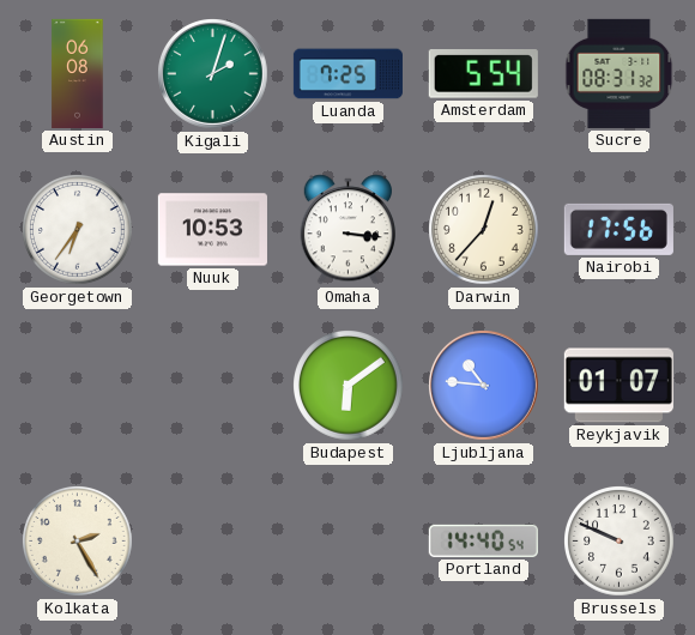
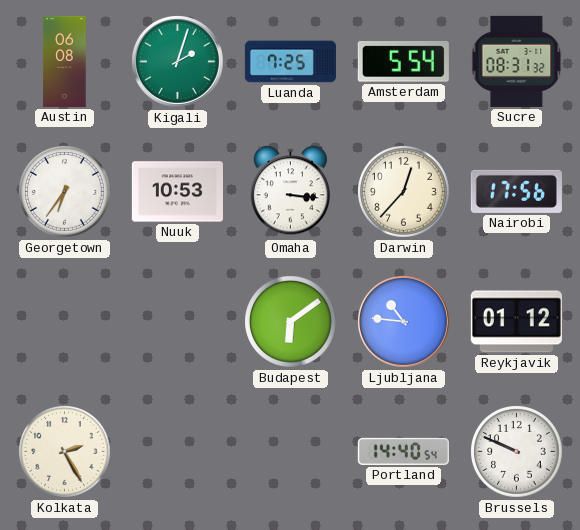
Reykjavik: 01:07 -> 01:12 (516, 322)
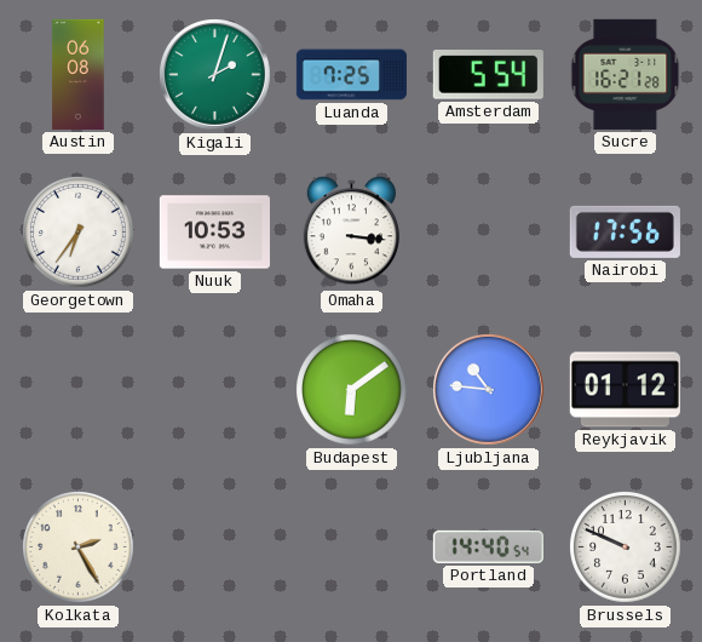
Sucre: 08:31 -> 16:21 (626, 74)
Darwin: 12:37 -> none (404, 192)
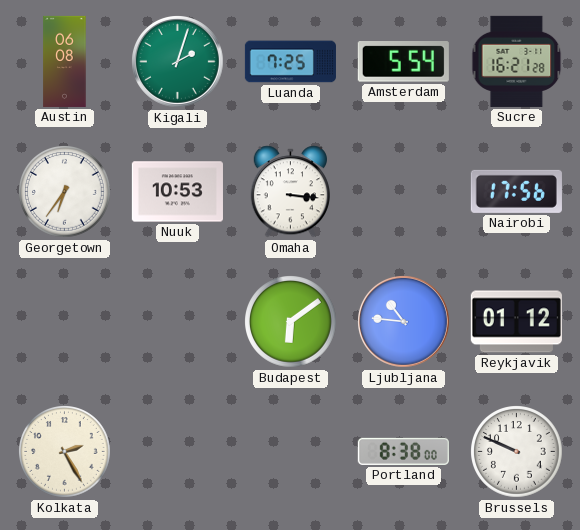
Portland: 14:40 -> 8:38 (403, 451)
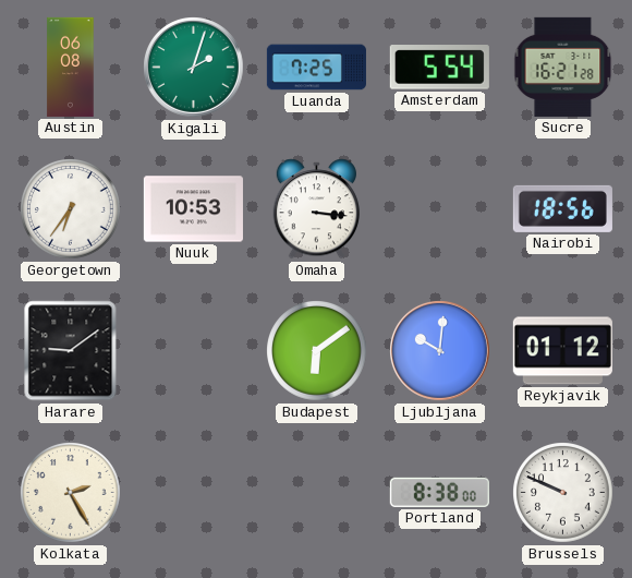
Nairobi: 17:56 -> 18:56 (562, 208)
Harare: none -> 9:09 (71, 351)
Ljubljana: 10:46 -> 10:01 (440, 351)
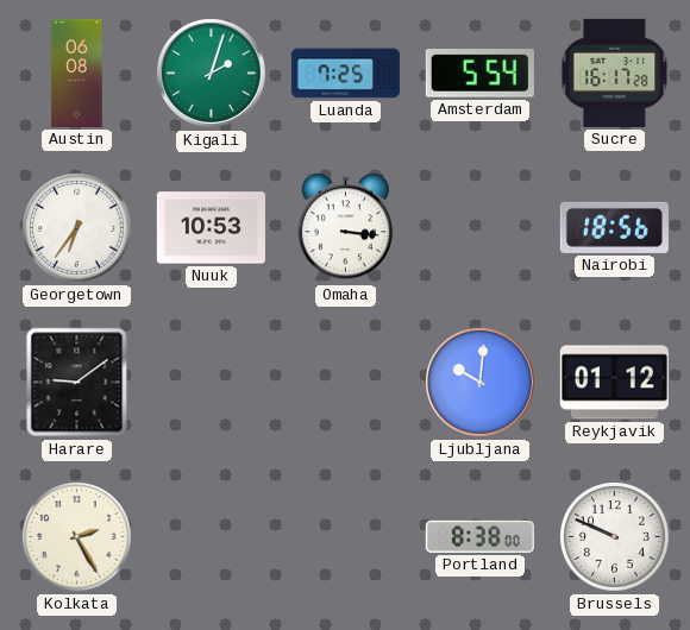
Sucre: 16:21 -> 16:17 (615, 73)
Budapest: 6:09 -> none (317, 351)
